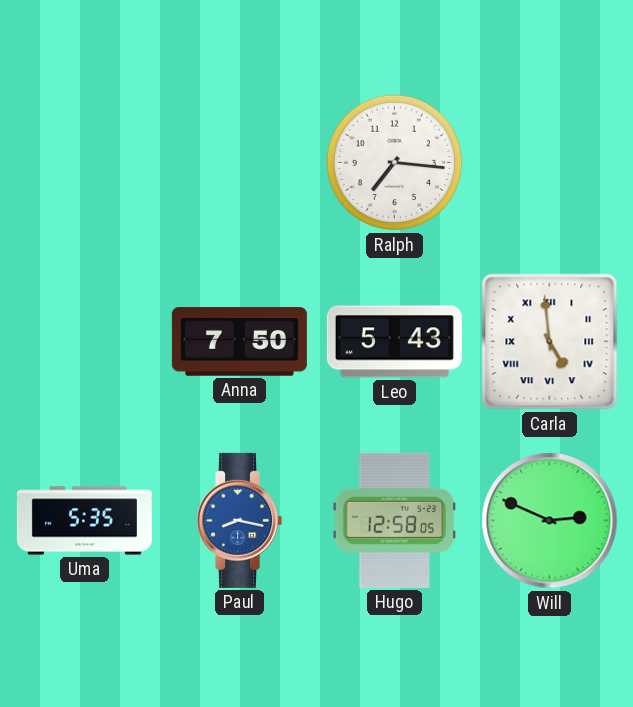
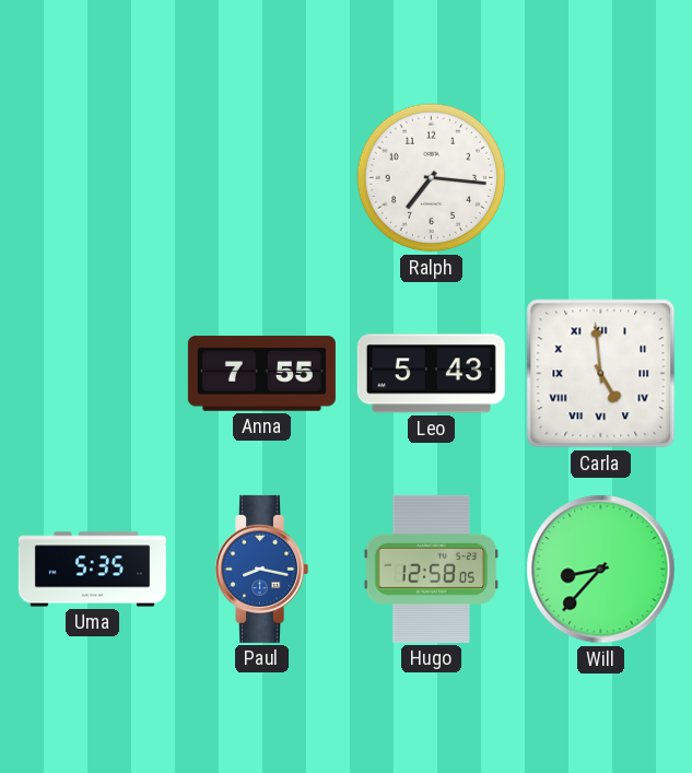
Anna: 7:50 -> 7:55 (261, 374)
Will: 2:49 -> 8:37 (601, 570)
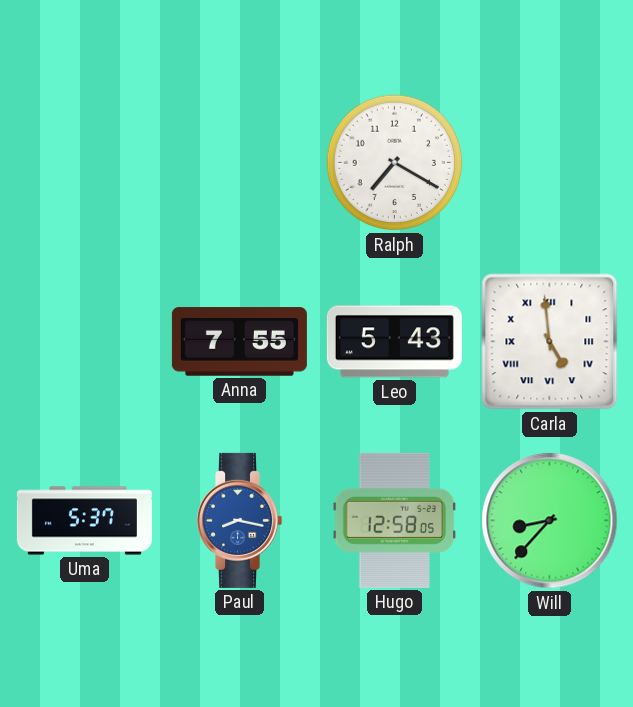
Ralph: 7:16 -> 7:20 (395, 163)
Uma: 5:35 -> 5:37 (84, 521)
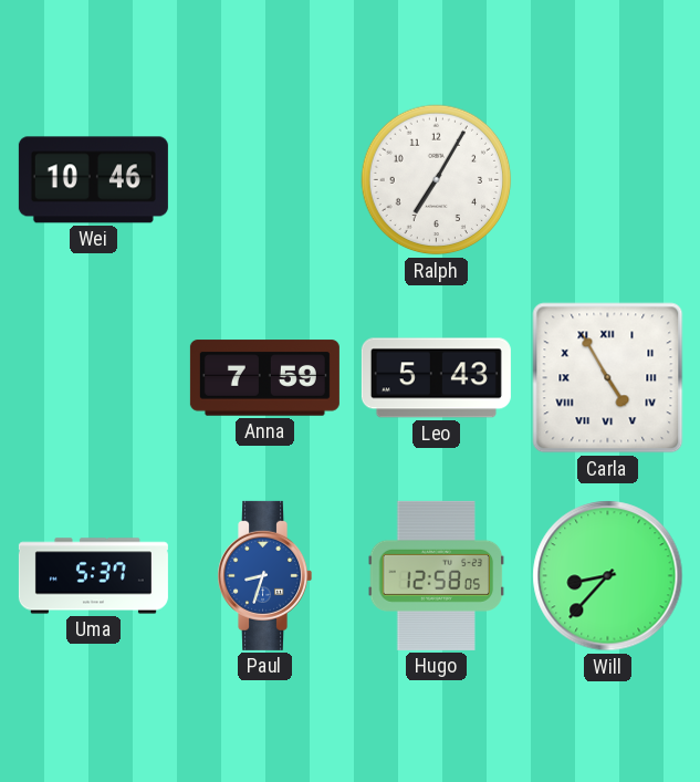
Wei: none -> 10:46 (93, 180)
Ralph: 7:20 -> 7:05 (437, 180)
Anna: 7:55 -> 7:59 (264, 378)
Carla: 4:59 -> 4:55 (608, 378)
Paul: 8:17 -> 8:33 (265, 575)
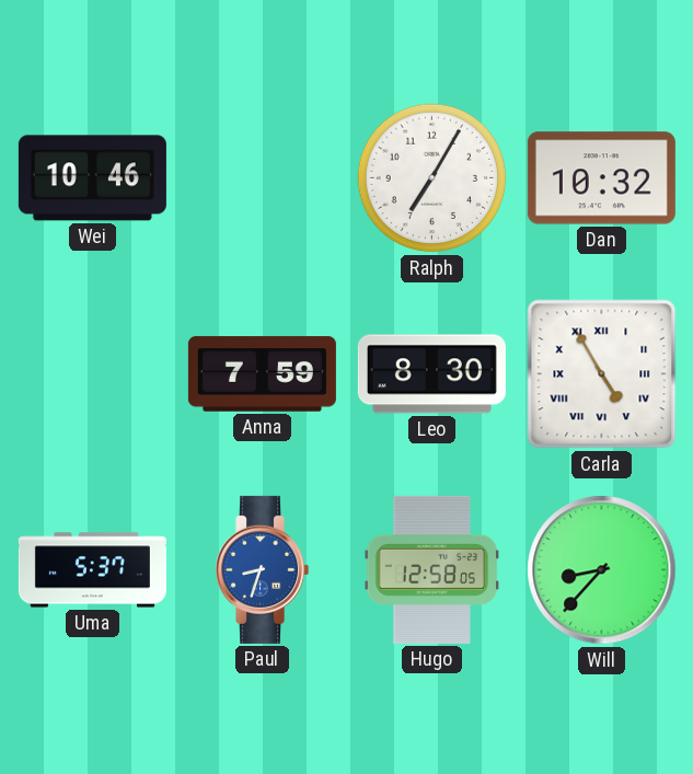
Dan: none -> 10:32 (601, 178)
Leo: 5:43 -> 8:30 (431, 374)
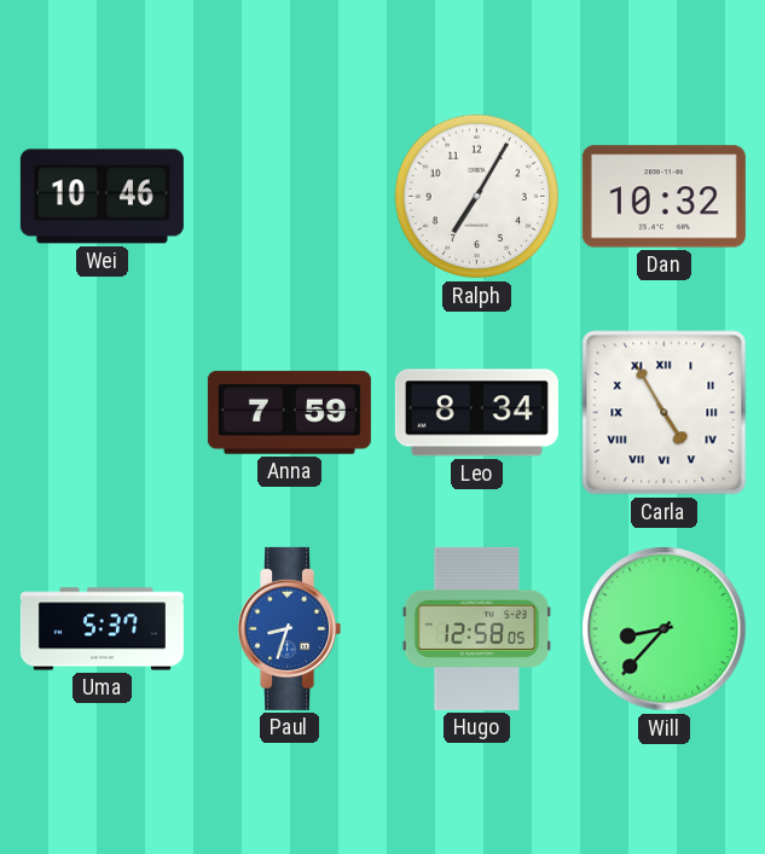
Leo: 8:30 -> 8:34 (476, 413)
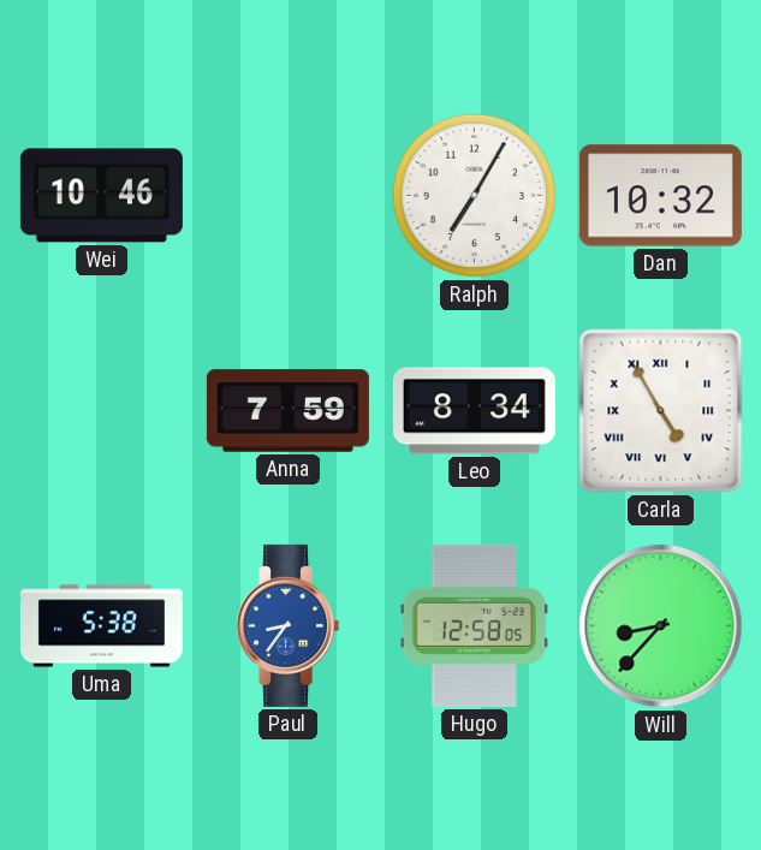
Uma: 5:37 -> 5:38 (101, 626)
Paul: 8:33 -> 8:36 (289, 625)
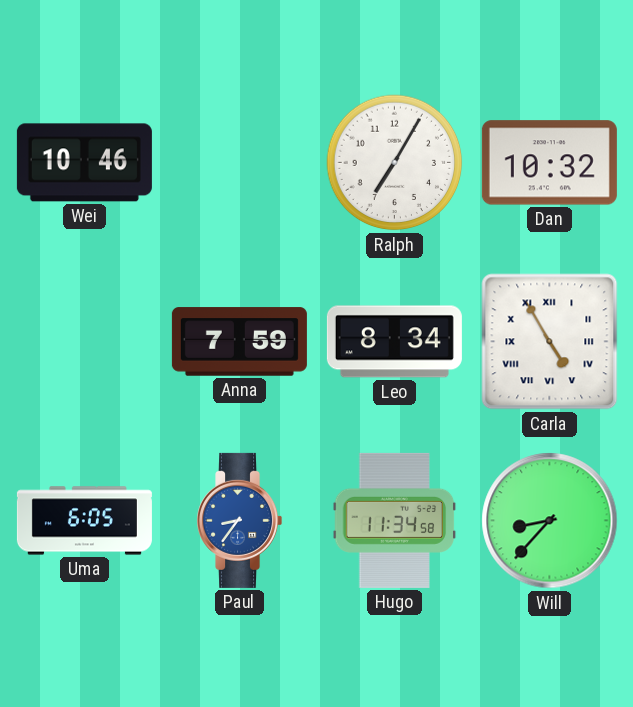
Uma: 5:38 -> 6:05 (84, 521)
Hugo: 12:58 -> 11:34 (395, 520)
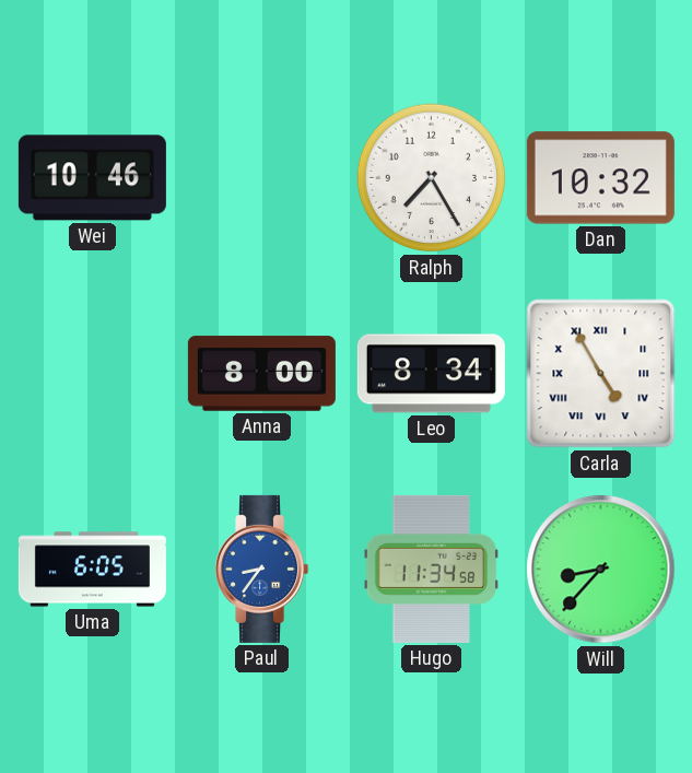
Ralph: 7:05 -> 7:25 (432, 178)
Anna: 7:59 -> 8:00 (261, 374)
